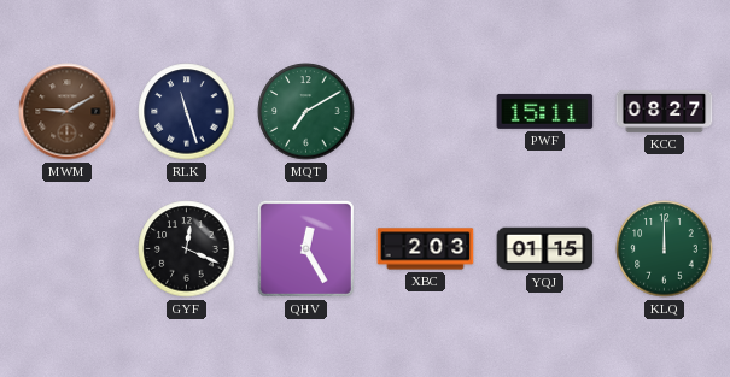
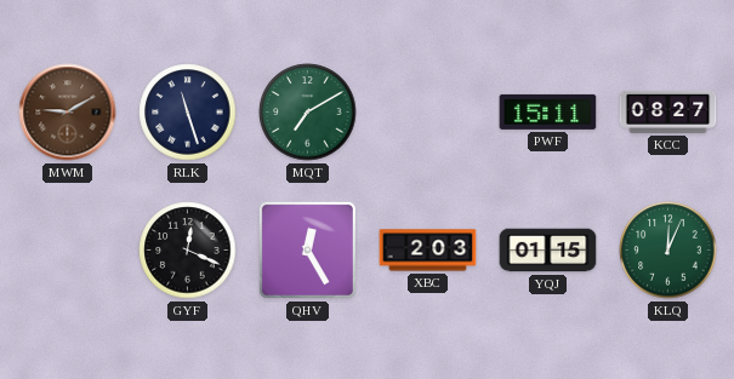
KLQ: 12:00 -> 12:04 (668, 251)
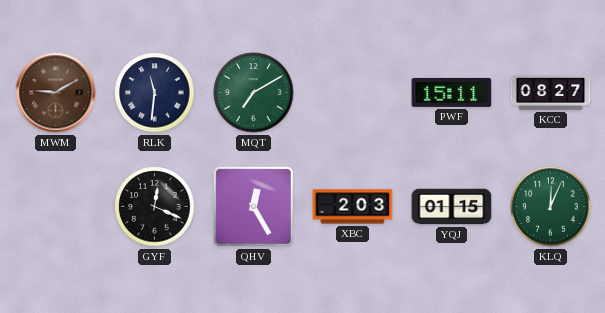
RLK: 11:27 -> 11:31 (155, 93)
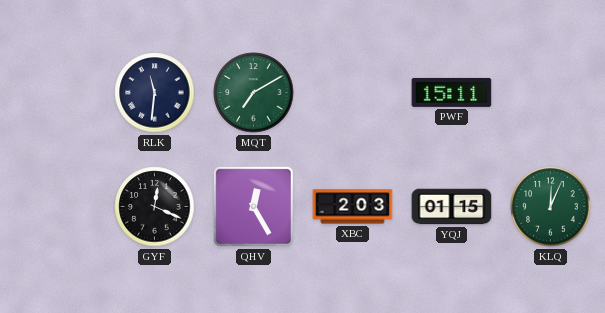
MWM: 9:10 -> none (56, 93)
KCC: 08:27 -> none (551, 92)
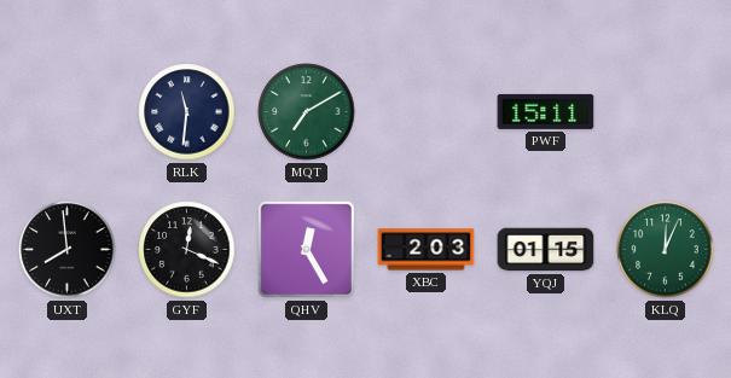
UXT: none -> 7:59 (68, 250)
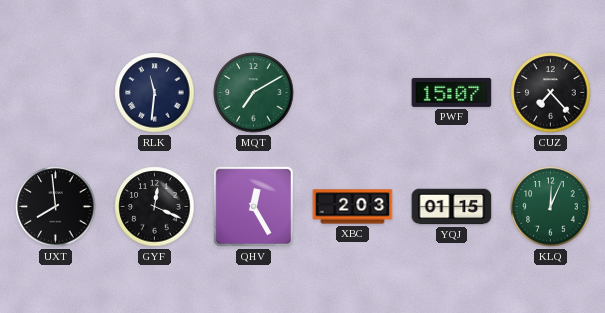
PWF: 15:11 -> 15:07 (452, 92)
CUZ: none -> 7:23 (551, 93)
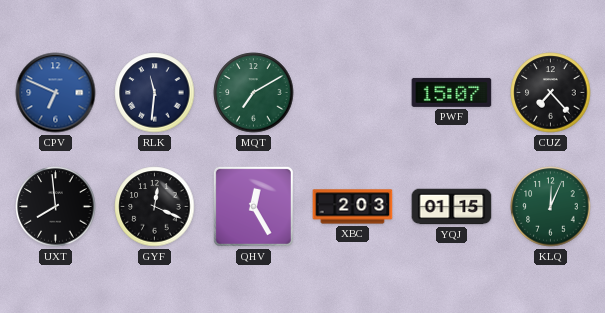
CPV: none -> 6:49 (56, 93)
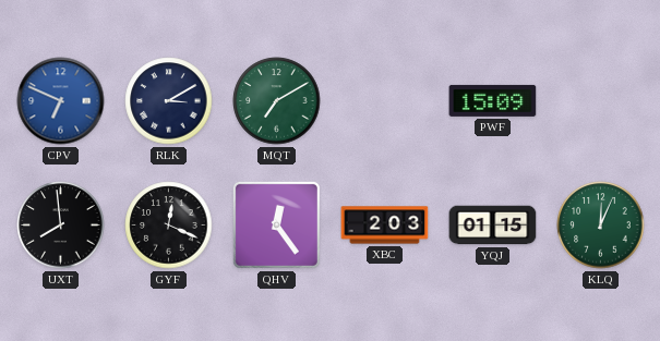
RLK: 11:31 -> 3:10 (169, 101)
PWF: 15:07 -> 15:09 (493, 100)
CUZ: 7:23 -> none (551, 93)
QHV: 12:25 -> 12:24 (276, 224)
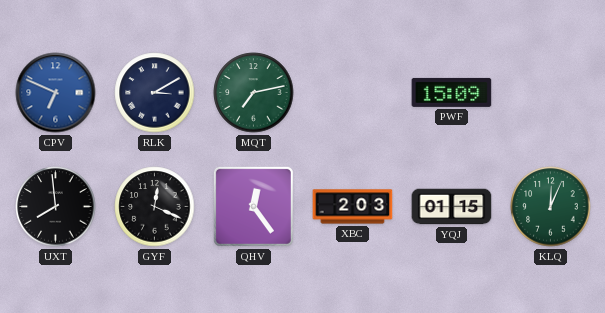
MQT: 7:10 -> 7:13 (254, 93)
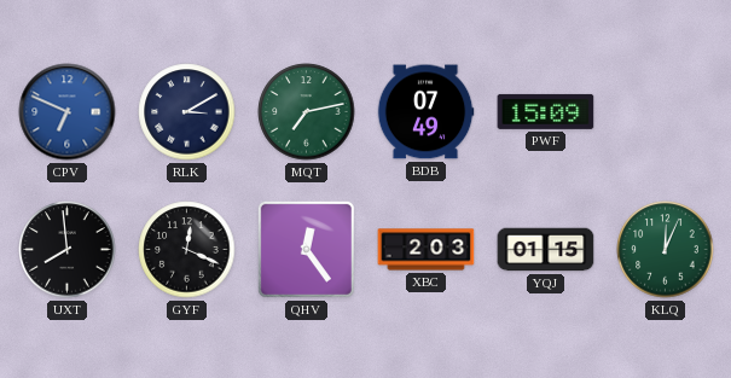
BDB: none -> 07:49 (425, 112)
